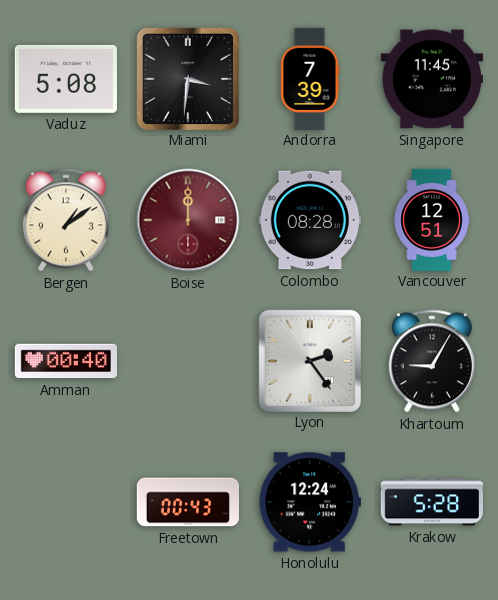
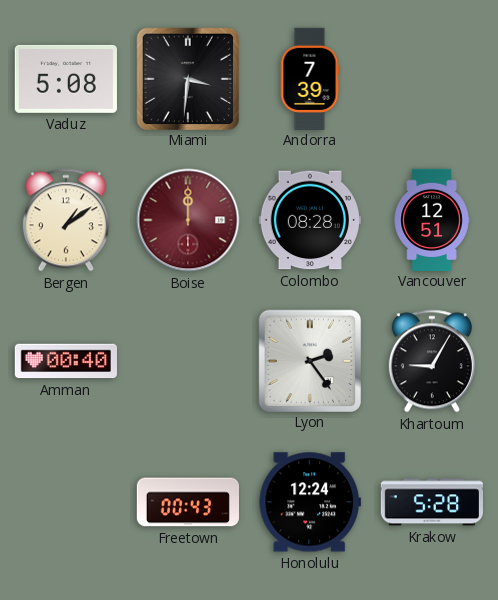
Singapore: 11:45 -> none (432, 79)
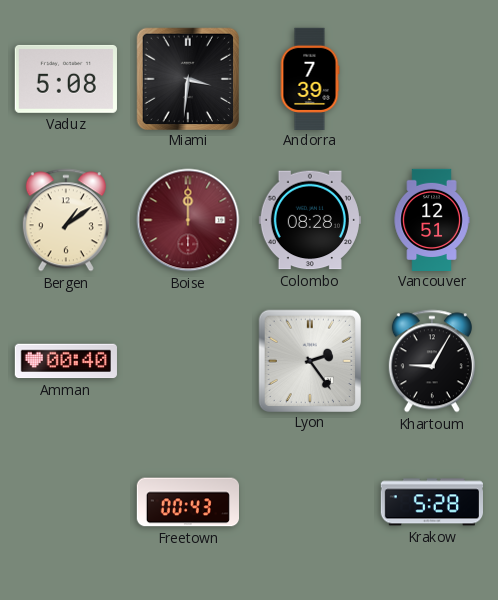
Honolulu: 12:24 -> none (310, 502)
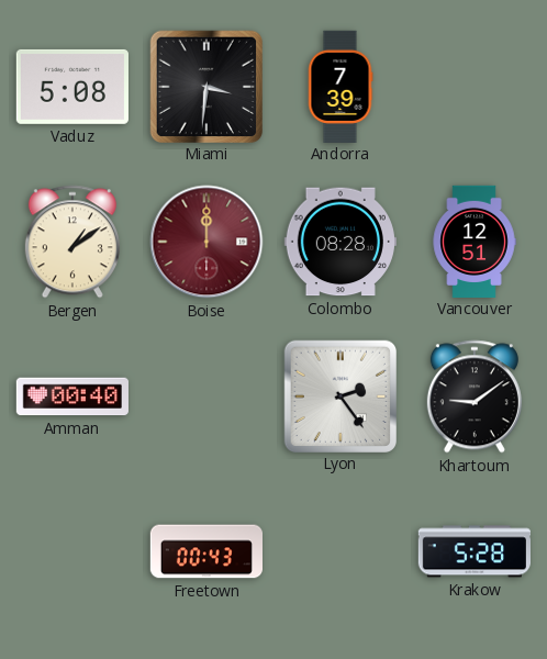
Khartoum: 9:05 -> 9:09 (475, 396)
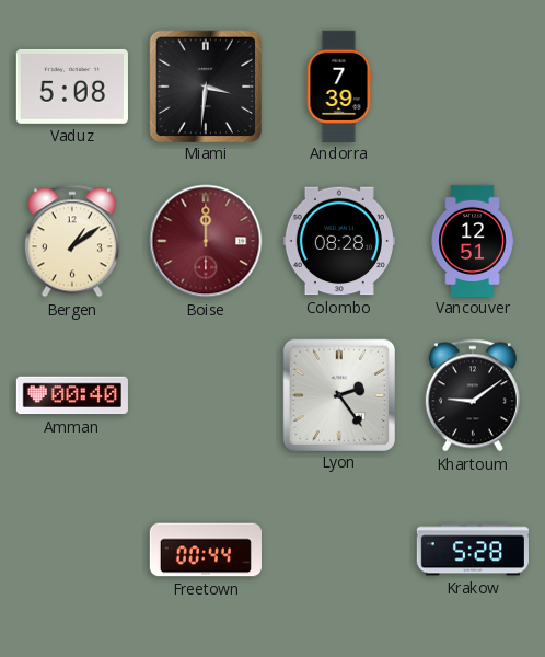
Freetown: 00:43 -> 00:44 (205, 550)
